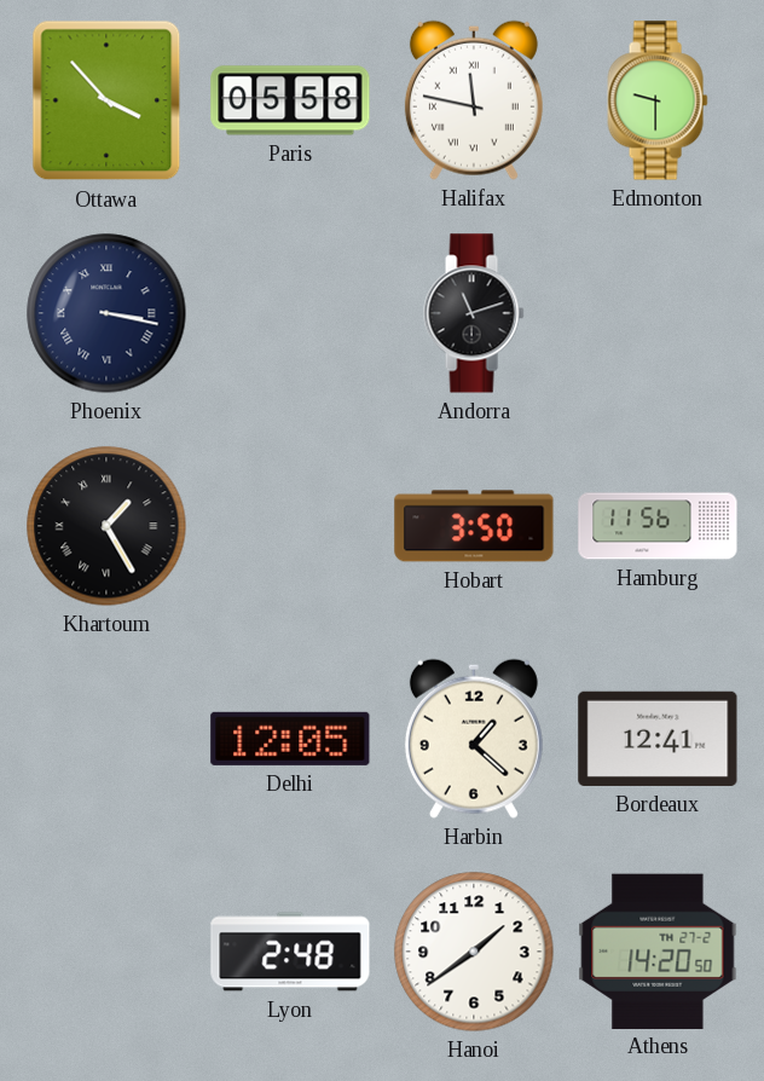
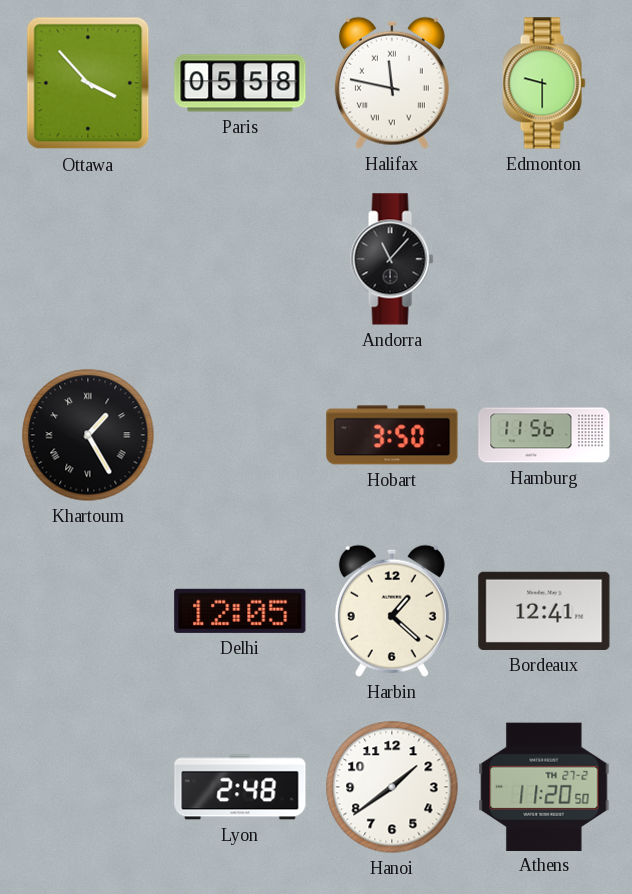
Phoenix: 3:17 -> none (106, 313)
Andorra: 11:12 -> 11:07 (392, 259)
Athens: 14:20 -> 11:20 (544, 786)
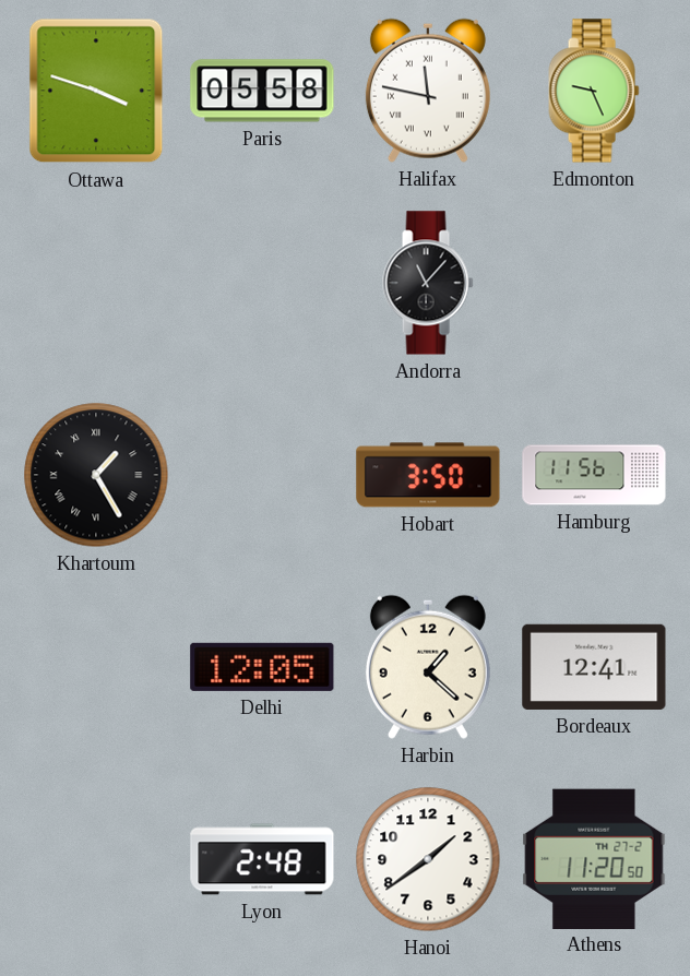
Ottawa: 3:53 -> 3:48 (96, 91)
Edmonton: 9:30 -> 9:26 (594, 91)
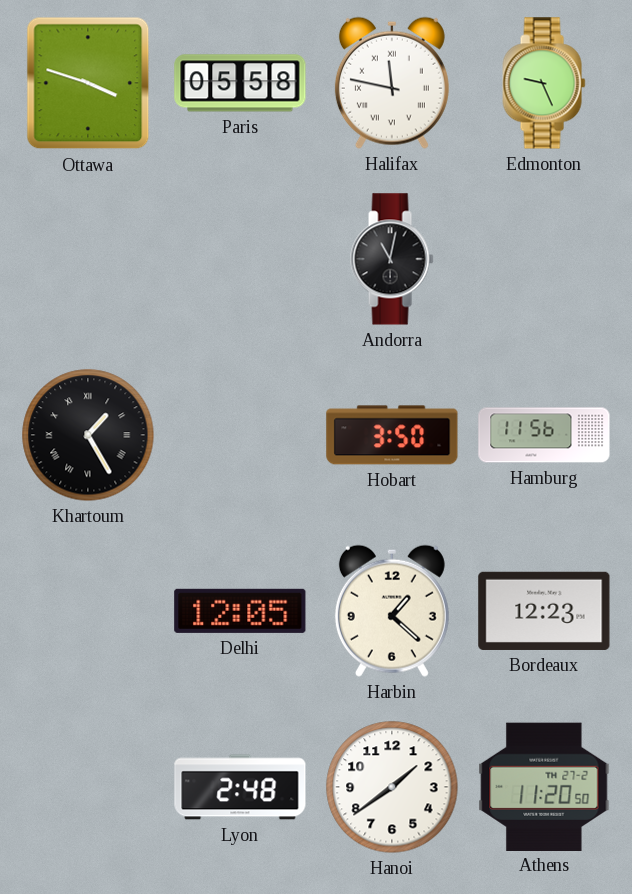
Andorra: 11:07 -> 11:02 (392, 259)
Bordeaux: 12:41 -> 12:23 (544, 611)
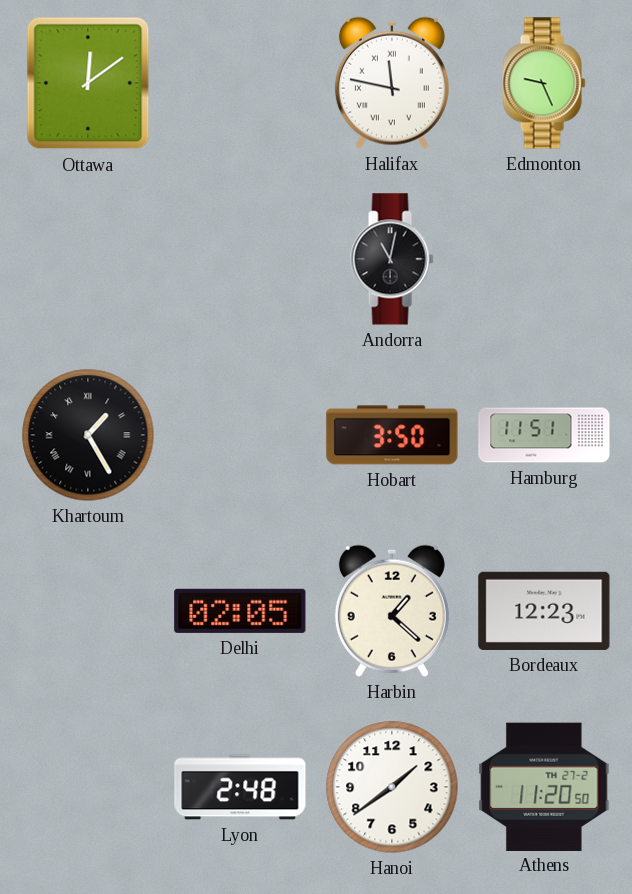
Ottawa: 3:48 -> 12:09 (88, 83)
Paris: 05:58 -> none (240, 83)
Hamburg: 11:56 -> 11:51 (544, 435)
Delhi: 12:05 -> 02:05 (240, 611)
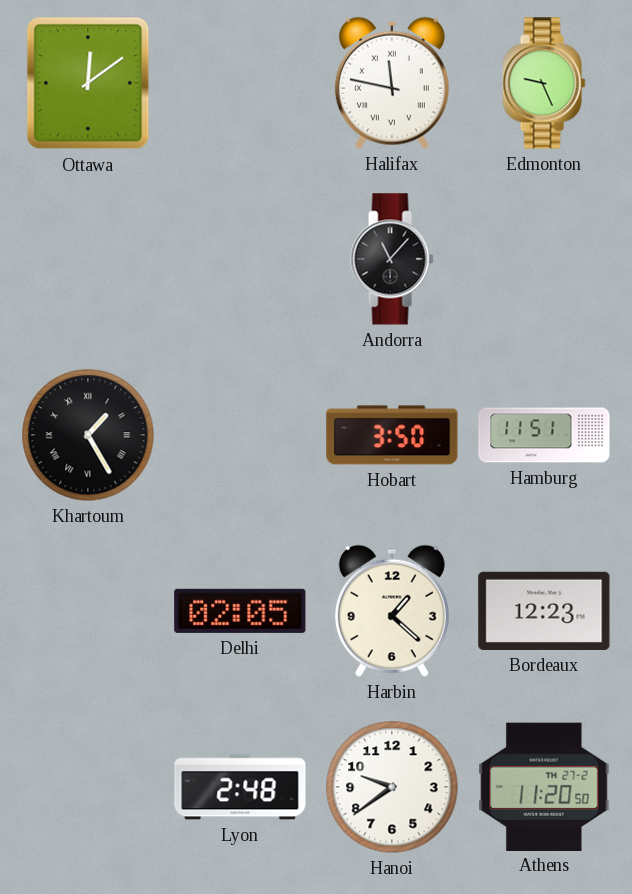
Andorra: 11:02 -> 11:07 (392, 259)
Hanoi: 1:39 -> 9:39 (392, 787)
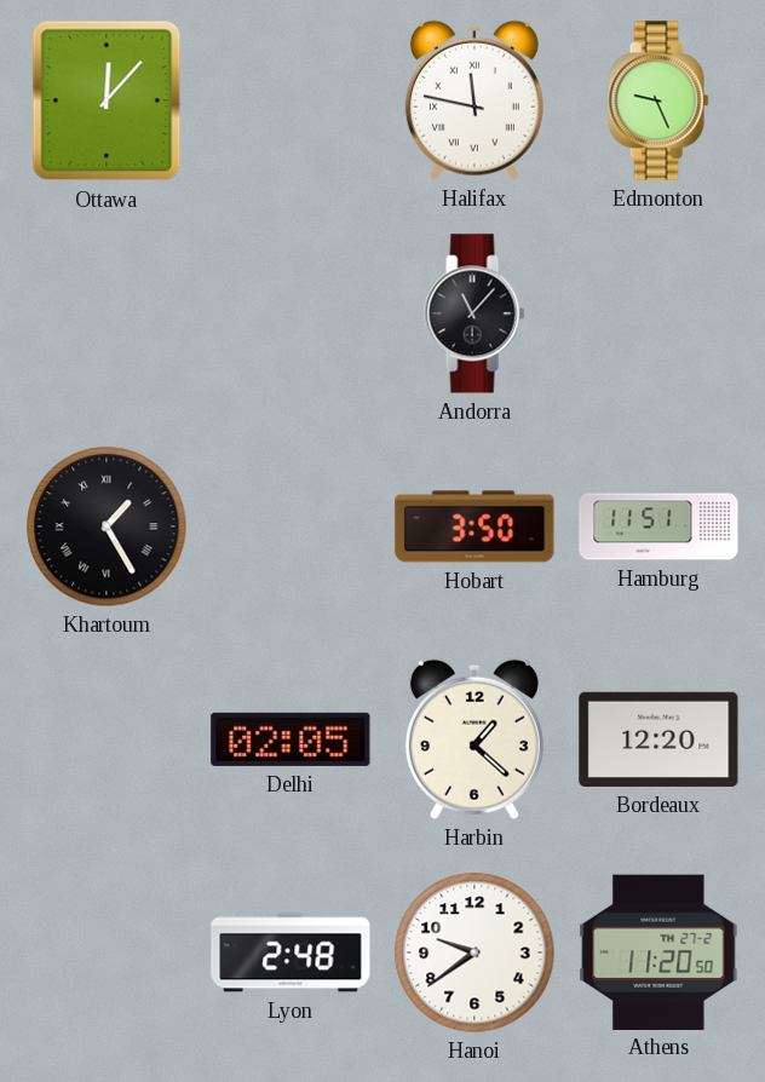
Ottawa: 12:09 -> 12:07 (107, 100)
Bordeaux: 12:23 -> 12:20 (658, 739)
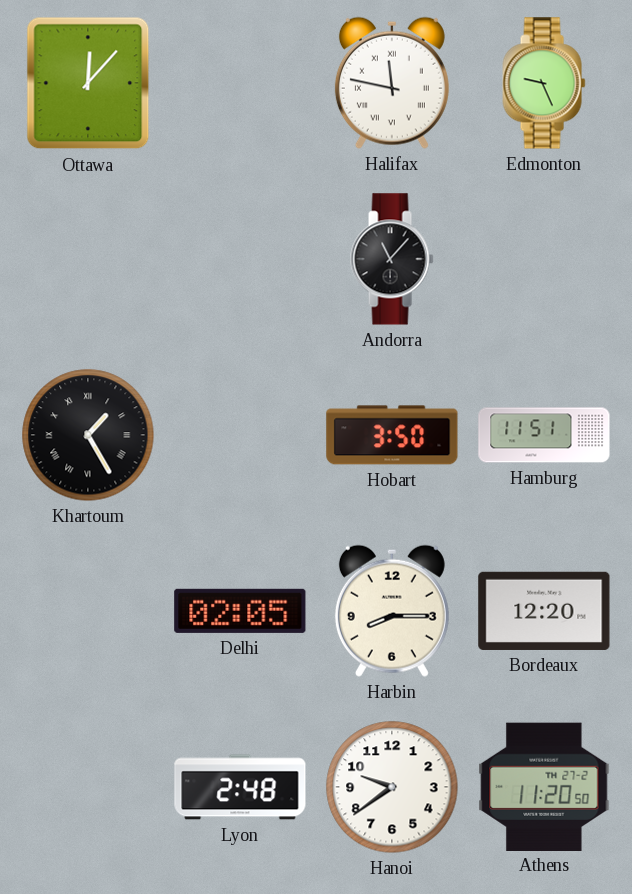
Harbin: 1:22 -> 8:15 (392, 611)
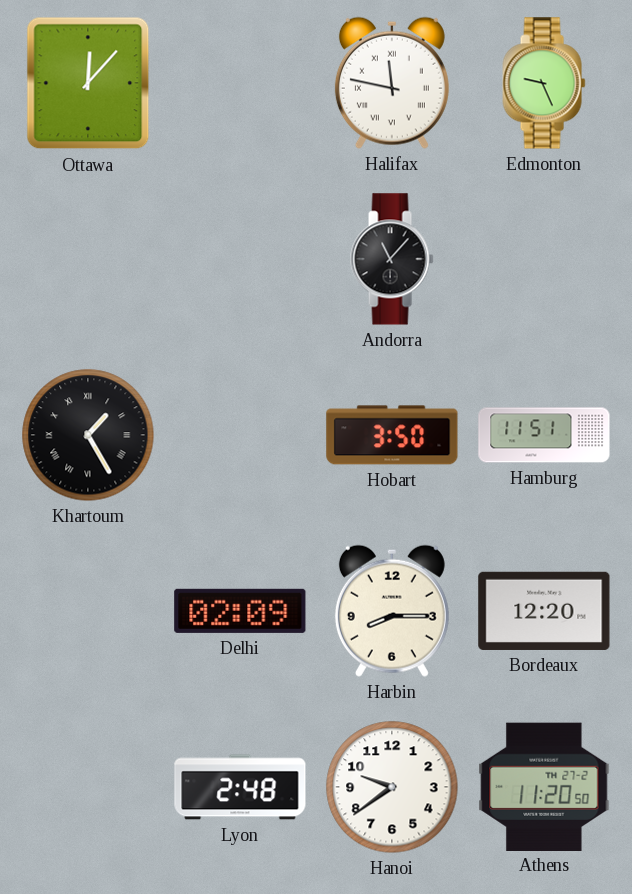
Delhi: 02:05 -> 02:09 (240, 611)
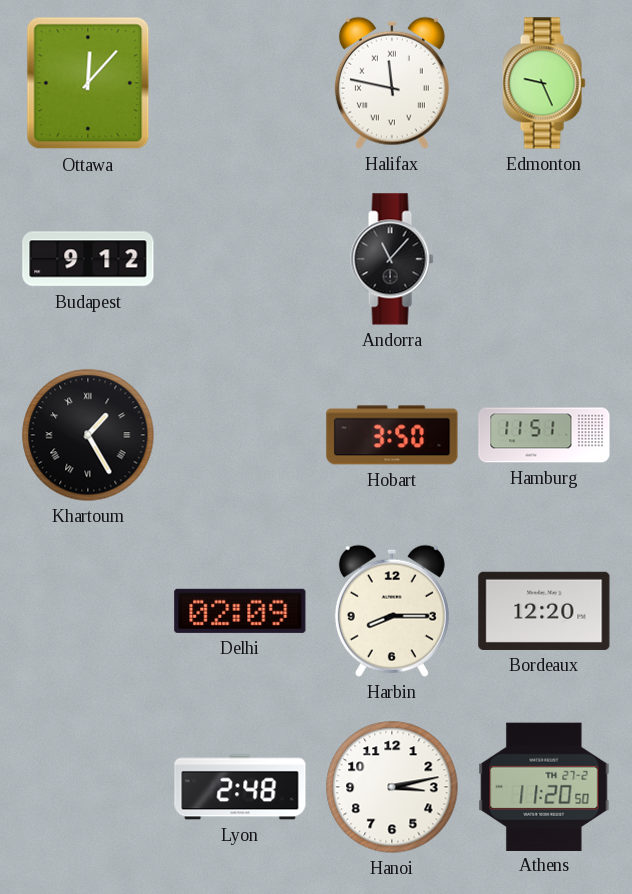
Budapest: none -> 9:12 (88, 259)
Hanoi: 9:39 -> 3:13 (392, 787)
